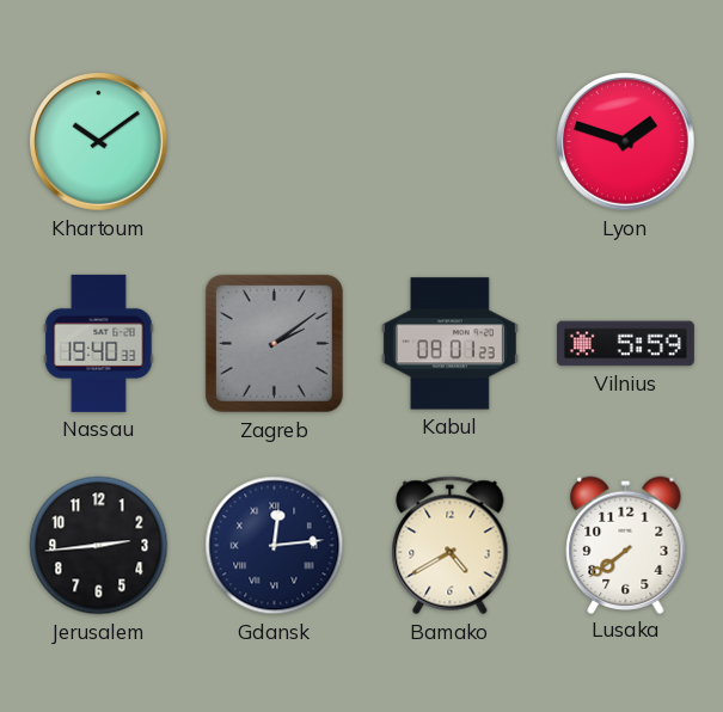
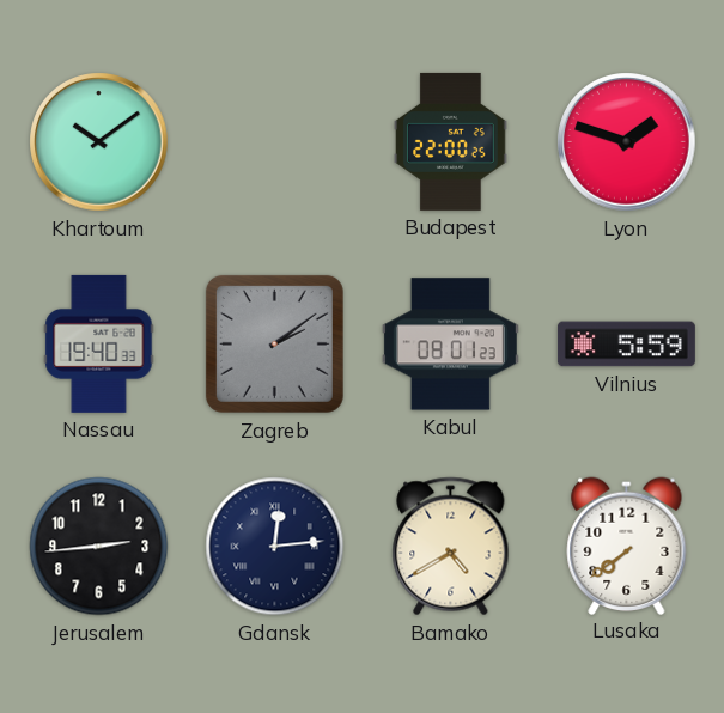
Budapest: none -> 22:00 (451, 141)
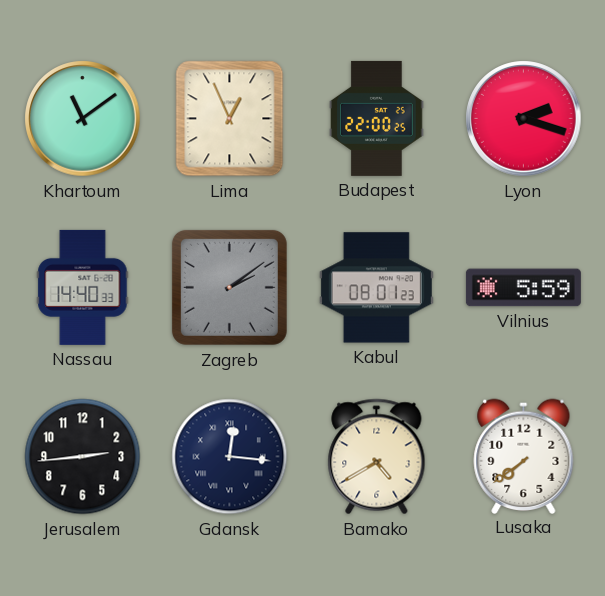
Khartoum: 10:09 -> 11:09 (83, 119)
Lima: none -> 12:56 (230, 119)
Lyon: 1:48 -> 2:18 (524, 119)
Nassau: 19:40 -> 14:40 (83, 287)
Gdansk: 12:14 -> 12:16 (230, 457)
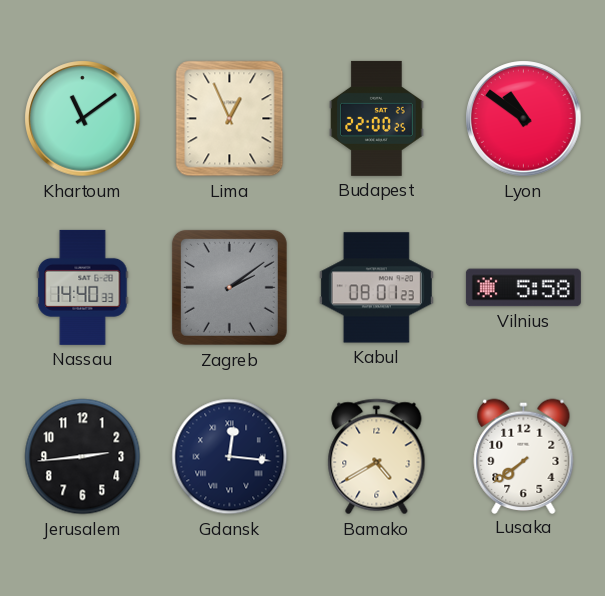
Lyon: 2:18 -> 10:51 (524, 119)
Vilnius: 5:59 -> 5:58 (523, 288)
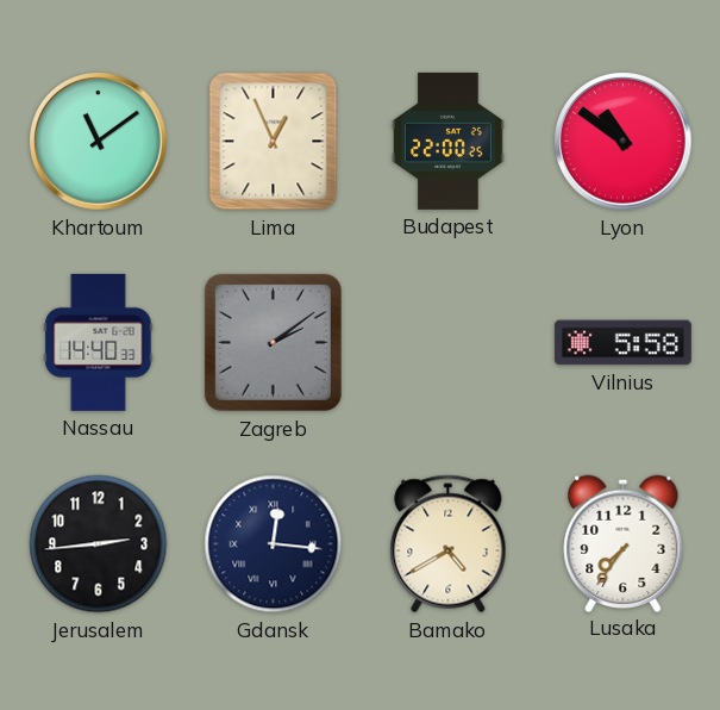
Kabul: 08:01 -> none (376, 288)
Lusaka: 7:39 -> 7:36 (624, 543)
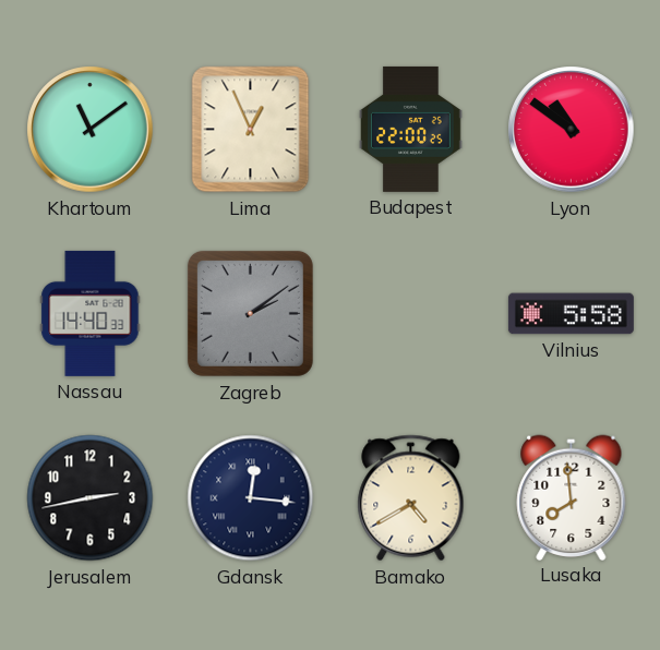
Jerusalem: 2:44 -> 2:43 (91, 498)
Lusaka: 7:36 -> 7:59 (572, 497)
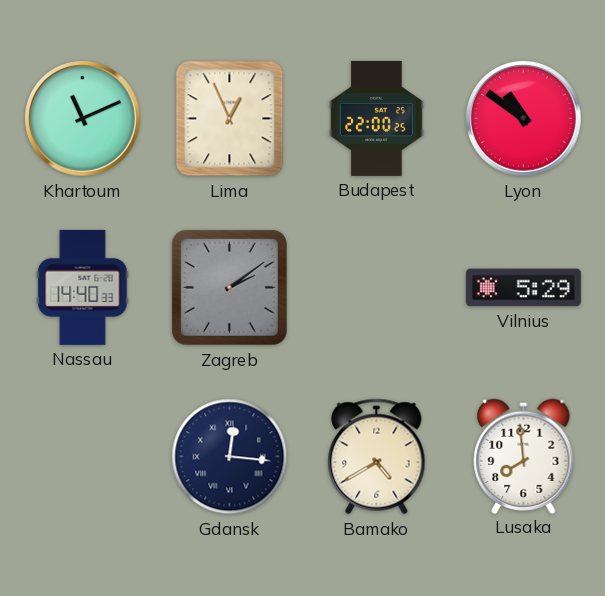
Khartoum: 11:09 -> 11:11 (83, 119)
Vilnius: 5:58 -> 5:29 (523, 288)
Jerusalem: 2:43 -> none (91, 498)
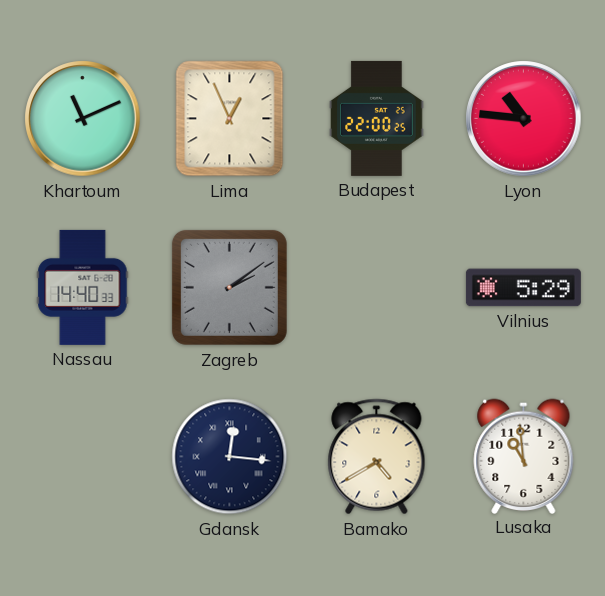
Lyon: 10:51 -> 10:46 (524, 119)
Lusaka: 7:59 -> 10:59 (524, 456)
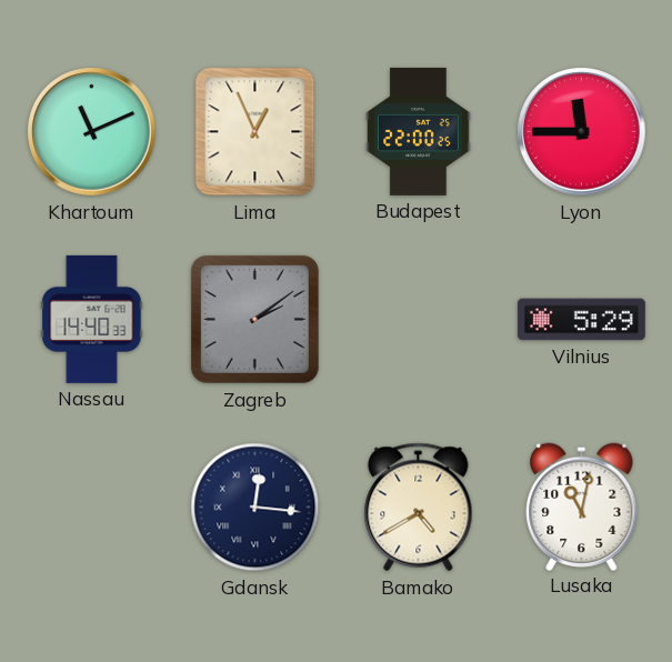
Lyon: 10:46 -> 11:45 (582, 132)
Lusaka: 10:59 -> 11:02 (582, 506)
